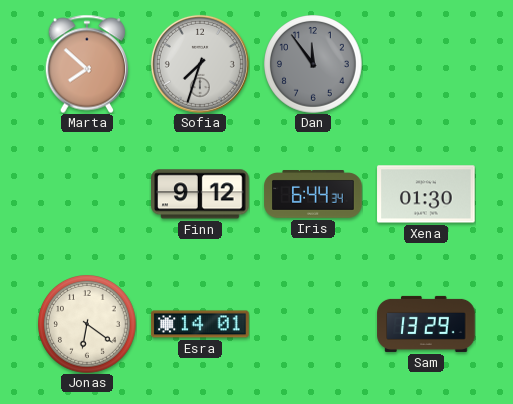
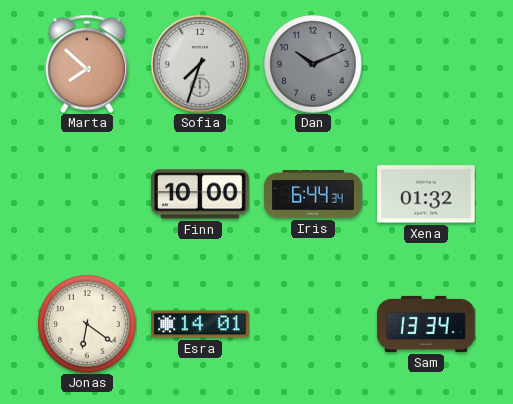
Dan: 11:54 -> 10:11 (314, 65)
Finn: 9:12 -> 10:00 (200, 194)
Xena: 01:30 -> 01:32 (426, 194)
Sam: 13:29 -> 13:34 (426, 324)
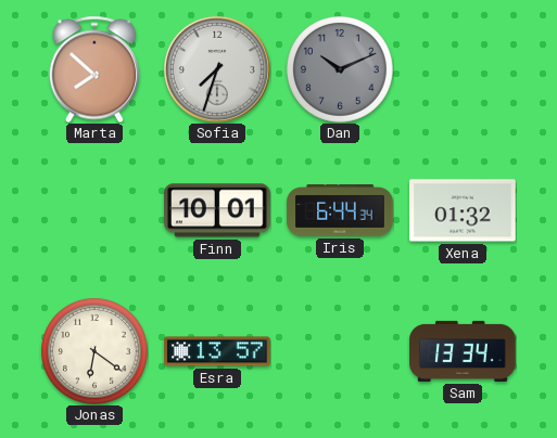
Finn: 10:00 -> 10:01 (217, 210)
Esra: 14:01 -> 13:57 (217, 351)
